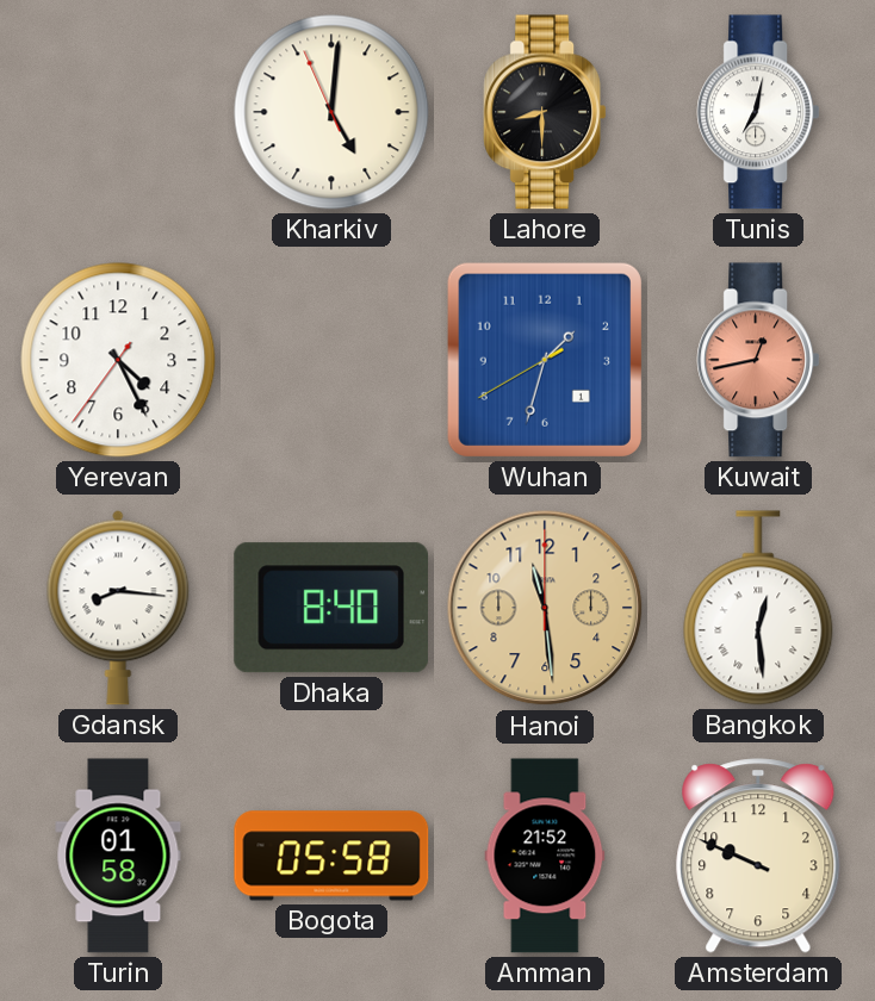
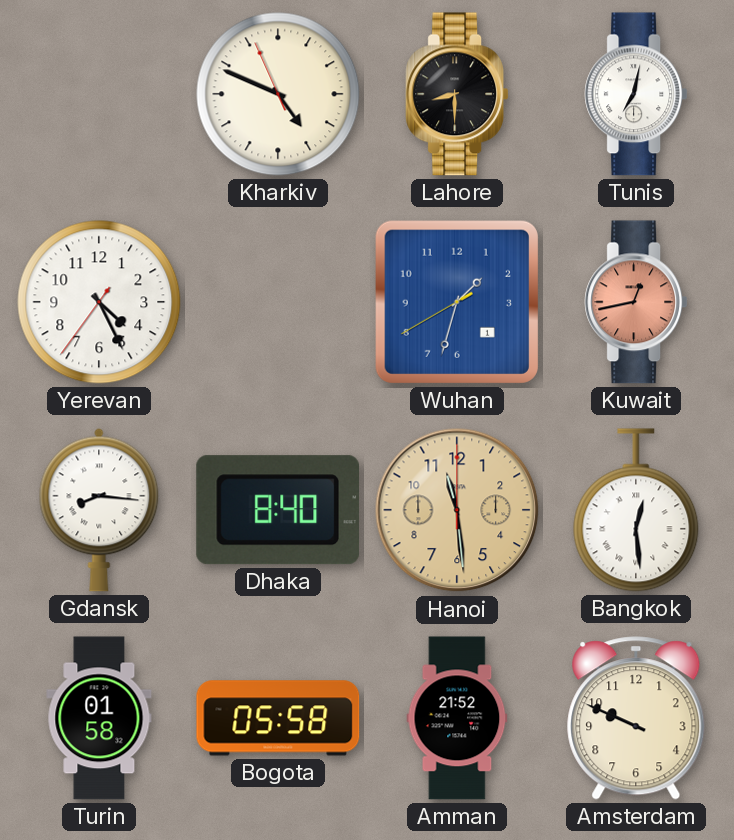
Kharkiv: 5:00 -> 4:48 (278, 94)
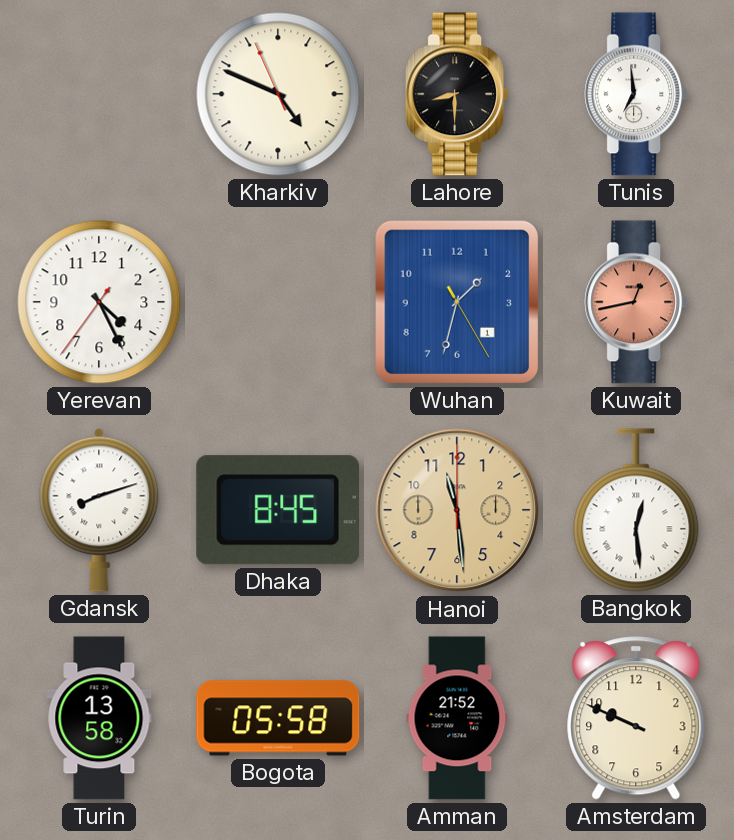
Tunis: 7:02 -> 6:59 (636, 94)
Wuhan: 1:32:40 -> 1:32:25 (457, 302)
Gdansk: 8:16 -> 8:12 (99, 510)
Dhaka: 8:40 -> 8:45 (277, 510)
Turin: 01:58 -> 13:58 (99, 718)
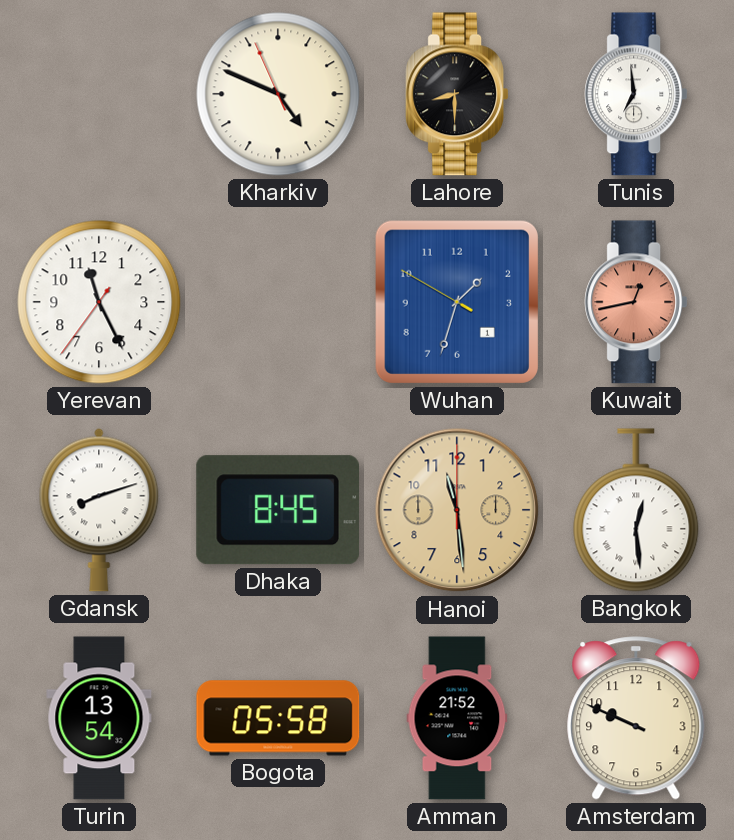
Yerevan: 4:25 -> 11:25 (99, 302)
Wuhan: 1:32:25 -> 1:32:50 (457, 302)
Turin: 13:58 -> 13:54 (99, 718)
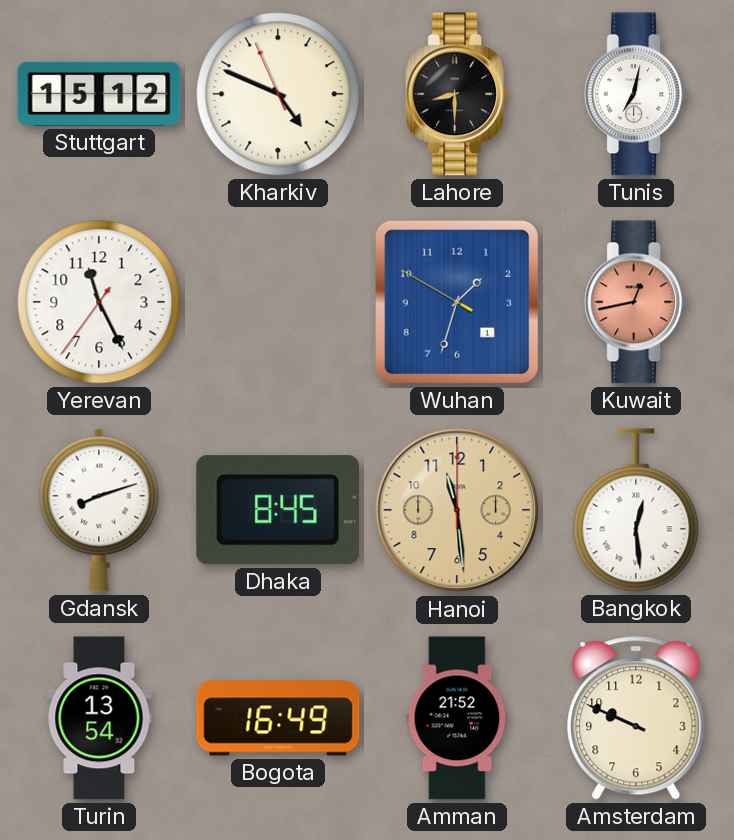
Stuttgart: none -> 15:12 (99, 94)
Tunis: 6:59 -> 7:02 (636, 94)
Bogota: 05:58 -> 16:49 (278, 718)
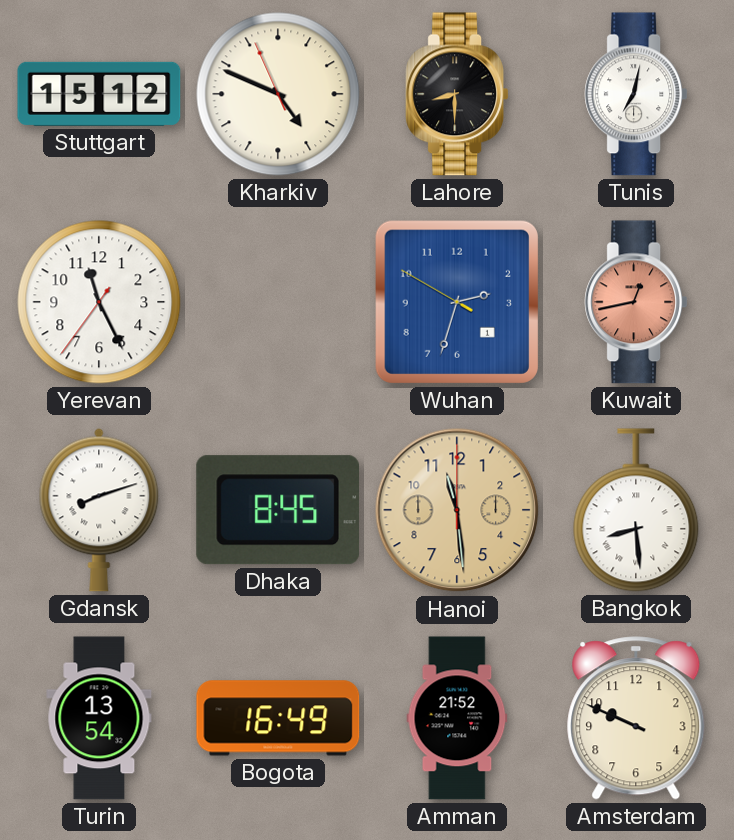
Wuhan: 1:32 -> 2:32 (457, 302)
Bangkok: 12:29 -> 8:29 (636, 510)
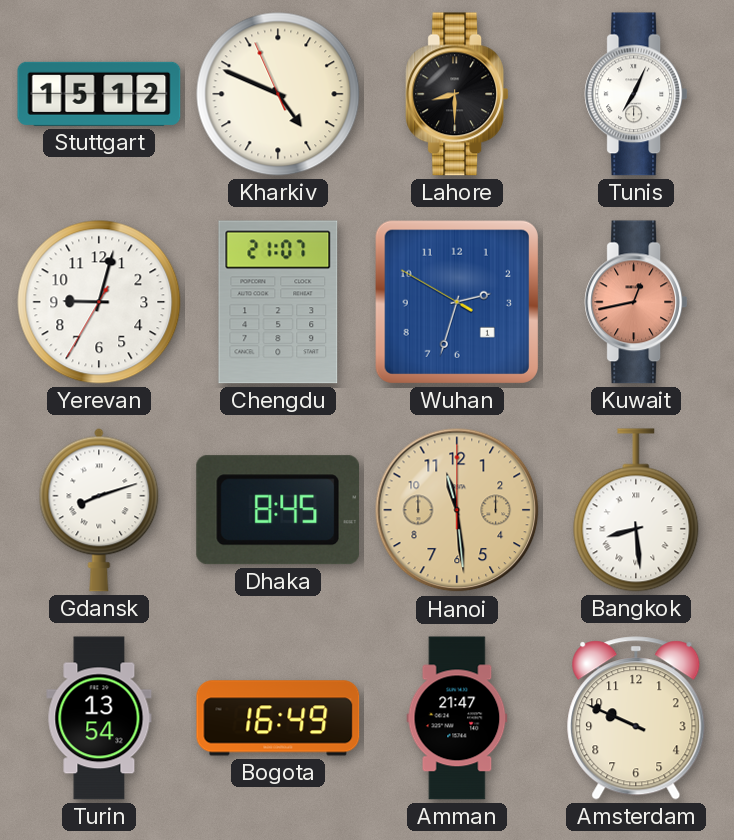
Tunis: 7:02 -> 7:04 (636, 94)
Yerevan: 11:25 -> 9:02 (99, 302)
Chengdu: none -> 21:07 (278, 302)
Amman: 21:52 -> 21:47 (457, 718)
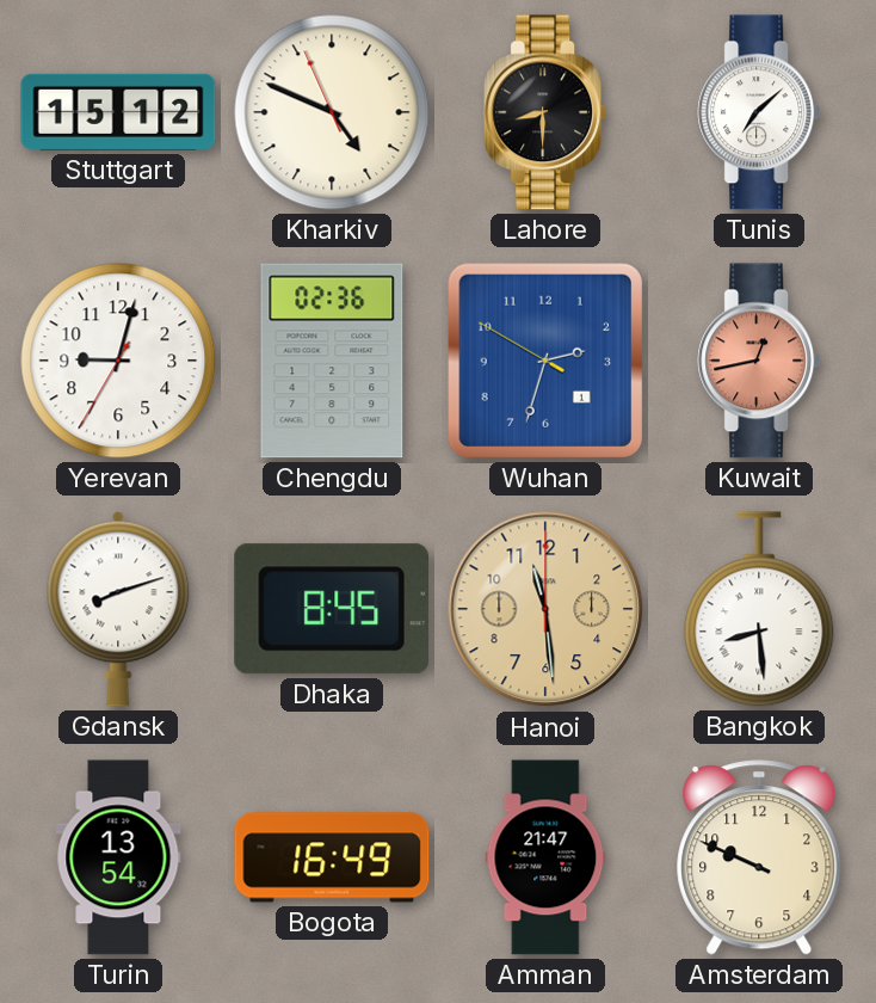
Tunis: 7:04 -> 7:08 (759, 112)
Chengdu: 21:07 -> 02:36 (332, 361)
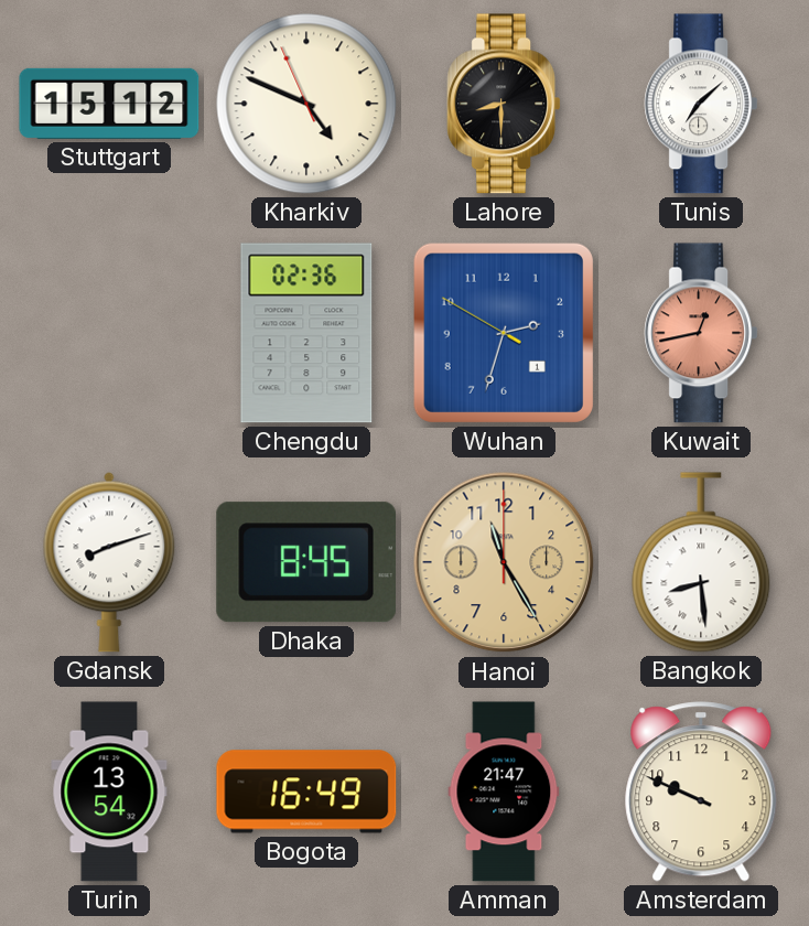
Yerevan: 9:02 -> none (118, 361)
Hanoi: 11:29 -> 11:25 (504, 562)
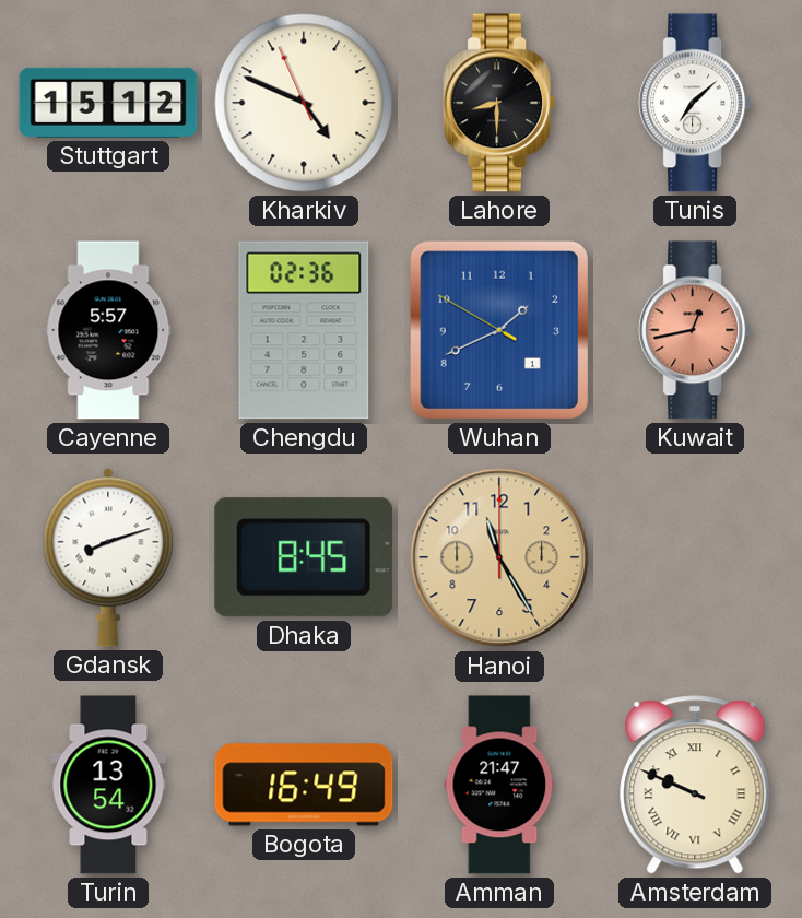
Cayenne: none -> 5:57 (108, 330)
Wuhan: 2:32 -> 1:40 (499, 330)
Bangkok: 8:29 -> none (701, 562)
Amsterdam numerals: Arabic -> Roman (695, 785)
